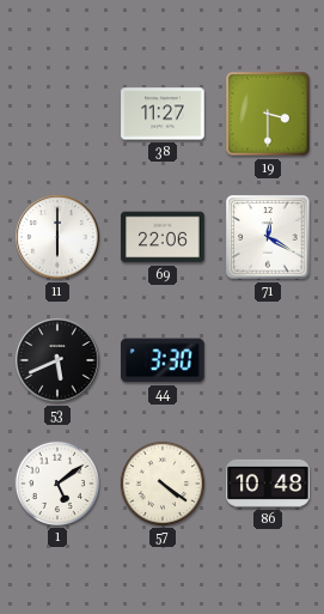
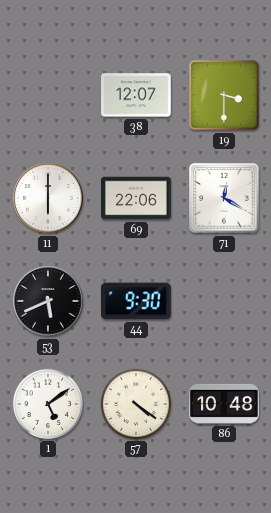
38: 11:27 -> 12:07 (136, 95)
44: 3:30 -> 9:30 (137, 301)
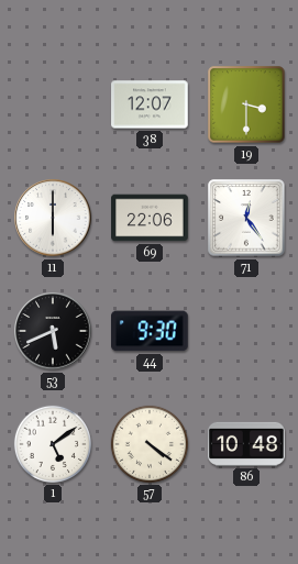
71: 12:20 -> 12:24 (246, 218)
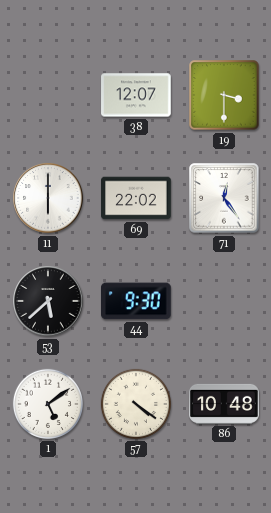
69: 22:06 -> 22:02 (136, 198)
53: 5:41 -> 5:38 (48, 301)
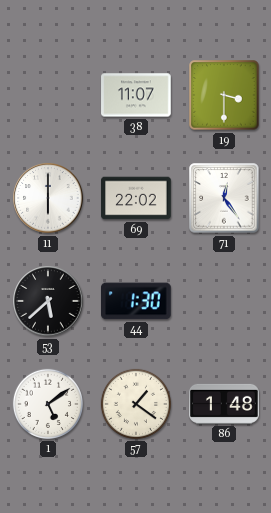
38: 12:07 -> 11:07 (136, 95)
44: 9:30 -> 1:30 (137, 301)
57: 4:21 -> 1:21 (136, 404)
86: 10:48 -> 1:48 (224, 404)
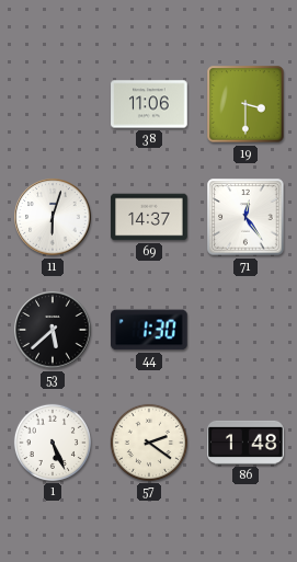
38: 11:07 -> 11:06 (149, 104)
11: 6:00 -> 6:03 (53, 217)
69: 22:02 -> 14:37 (149, 217)
1: 5:09 -> 5:26 (53, 443)
57: 1:21 -> 2:21 (149, 443)
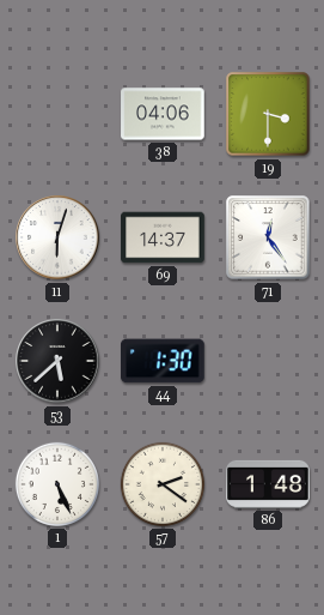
38: 11:06 -> 04:06 (163, 114)
